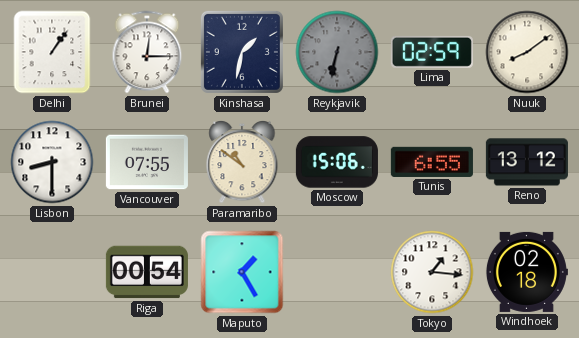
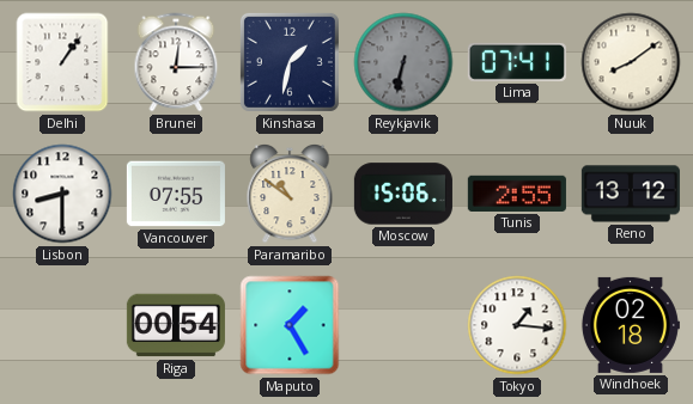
Lima: 02:59 -> 07:41 (517, 62)
Tunis: 6:55 -> 2:55 (517, 194)
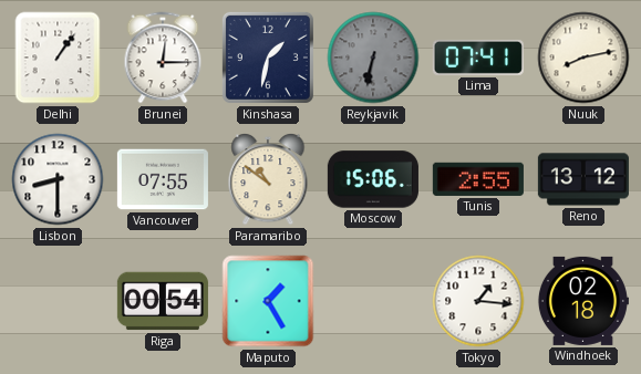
Nuuk: 8:09 -> 8:13 (583, 58)
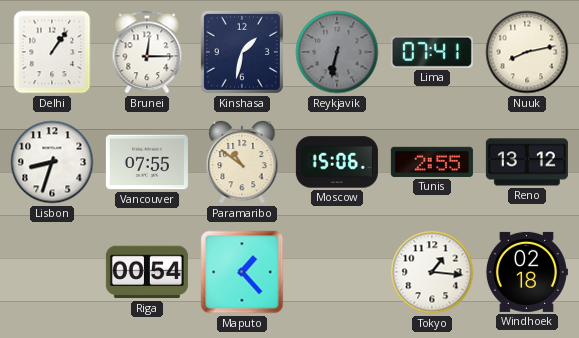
Lisbon: 8:30 -> 8:33 (52, 162)
Maputo: 1:25 -> 1:23 (242, 272)
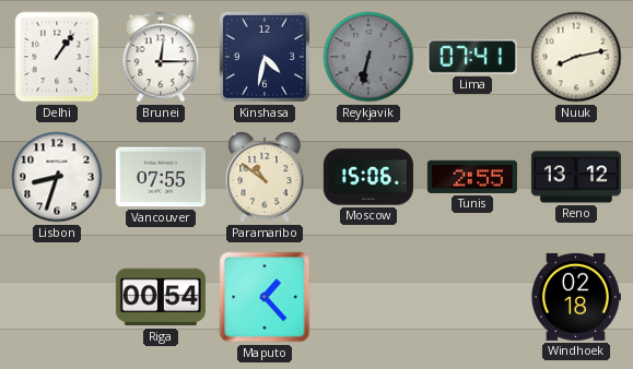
Kinshasa: 1:32 -> 4:32 (265, 57)
Tokyo: 1:16 -> none (432, 272)
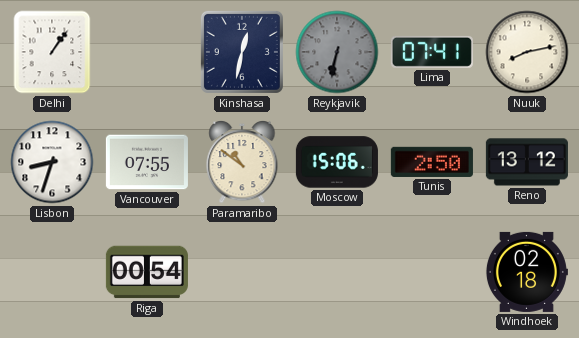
Brunei: 12:15 -> none (161, 57)
Kinshasa: 4:32 -> 12:32 (242, 52)
Tunis: 2:55 -> 2:50 (432, 162)
Maputo: 1:23 -> none (265, 297)
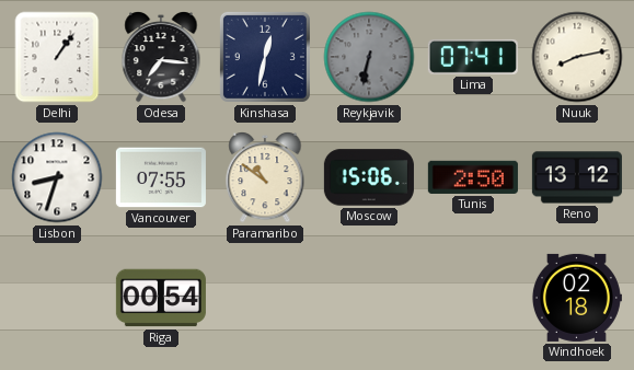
Odesa: none -> 7:16 (161, 57)
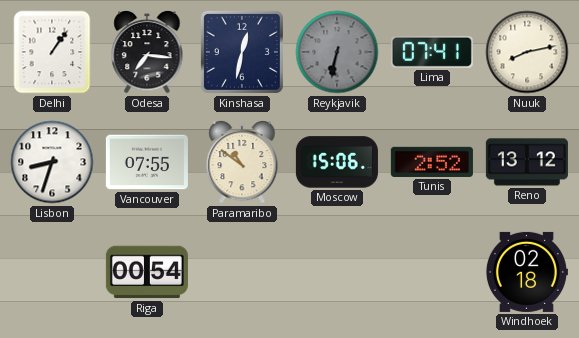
Tunis: 2:50 -> 2:52 (432, 162)
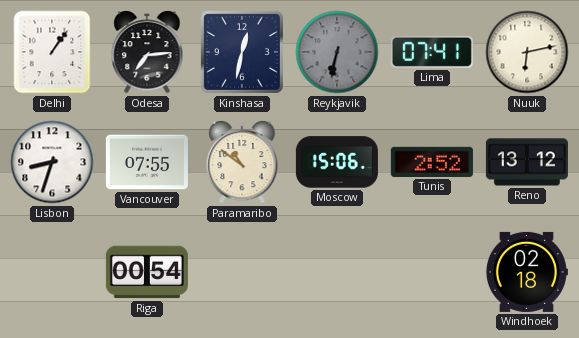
Odesa: 7:16 -> 7:14 (147, 52)
Nuuk: 8:13 -> 6:13 (527, 52)
